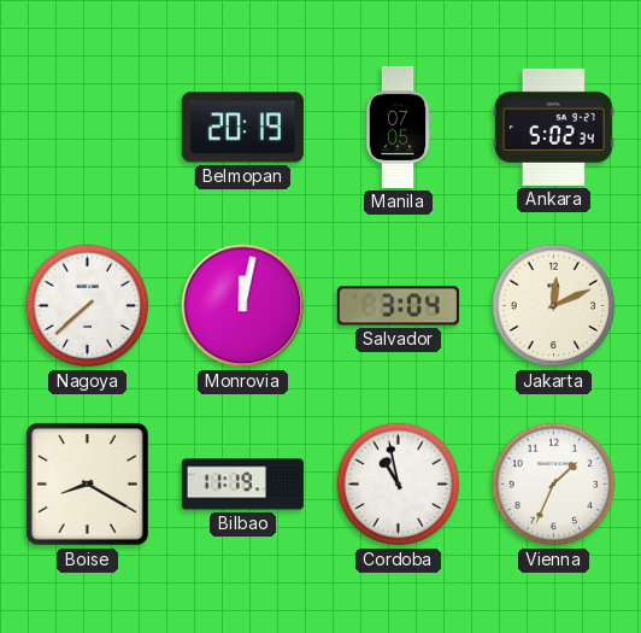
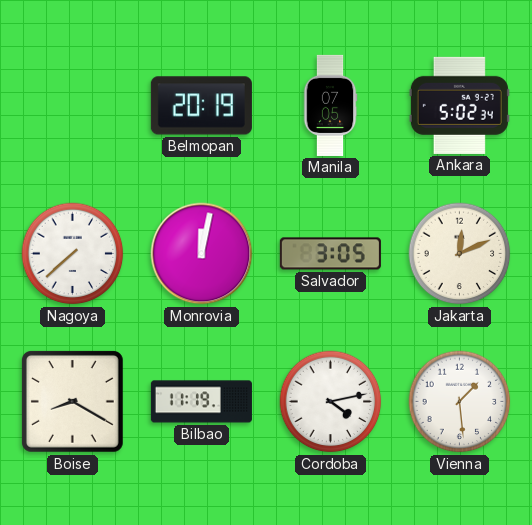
Salvador: 3:04 -> 3:05 (330, 254)
Cordoba: 10:58 -> 4:13 (331, 402)
Vienna: 1:34 -> 1:29 (460, 402)
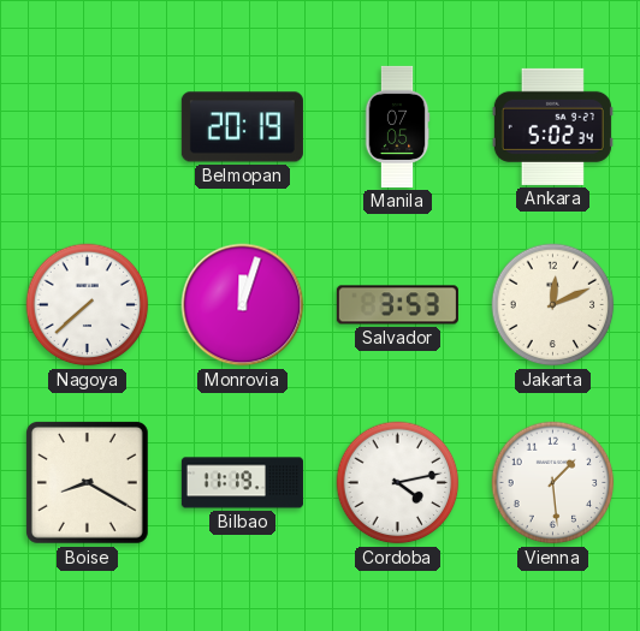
Monrovia: 12:02 -> 12:03 (243, 305)
Salvador: 3:05 -> 3:53 (397, 305)
